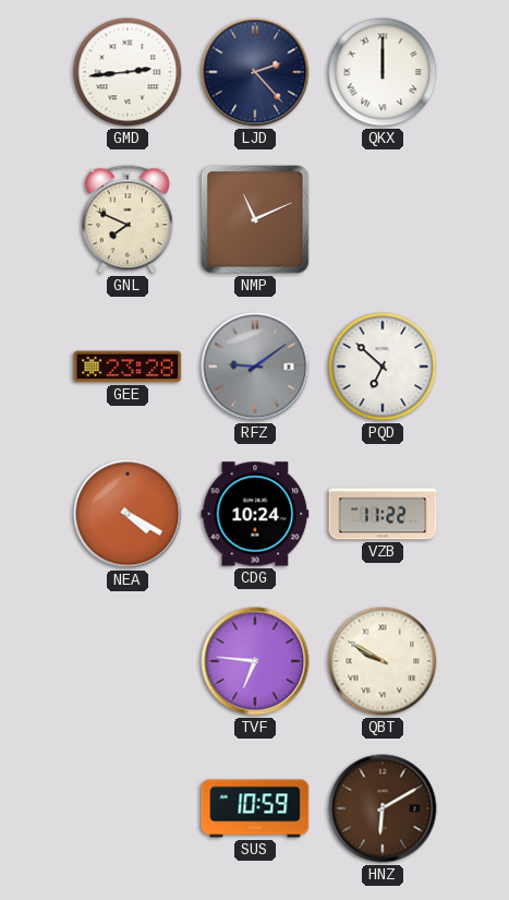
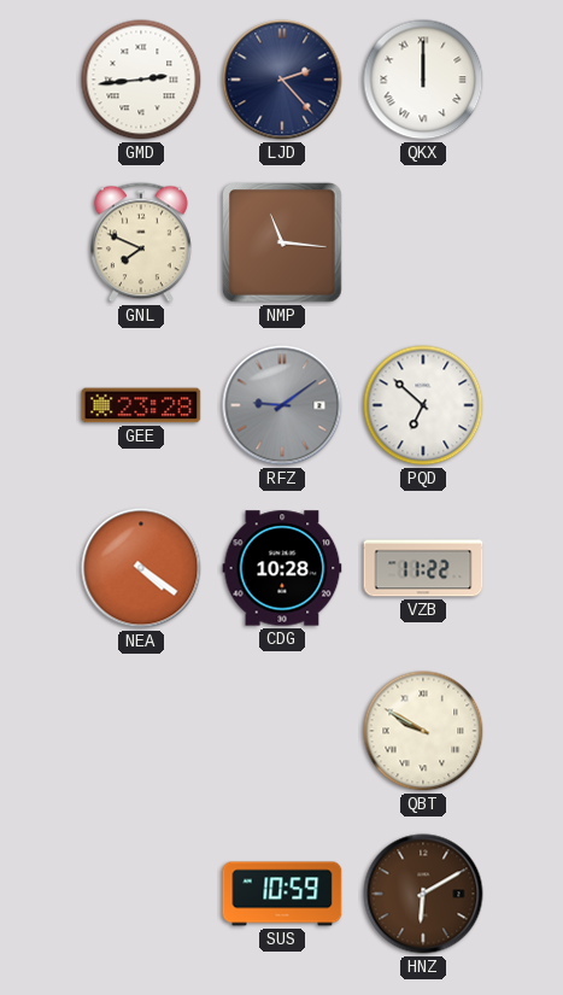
NMP: 11:11 -> 11:16 (282, 242)
NEA: 4:20 -> 4:21 (141, 568)
CDG: 10:24 -> 10:28 (282, 568)
TVF: 6:46 -> none (255, 661)
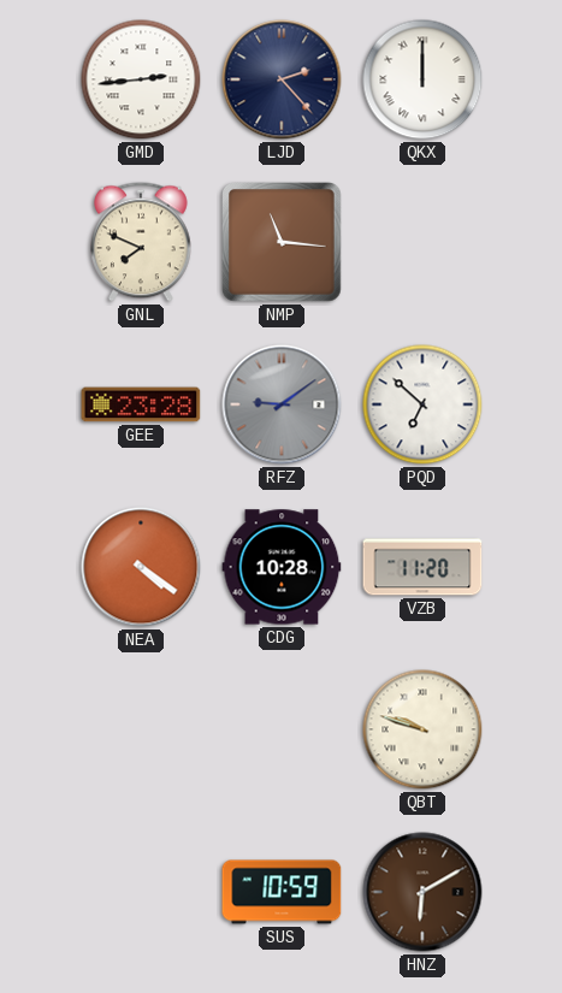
VZB: 11:22 -> 11:20 (422, 567)
QBT: 9:50 -> 9:48 (422, 729)
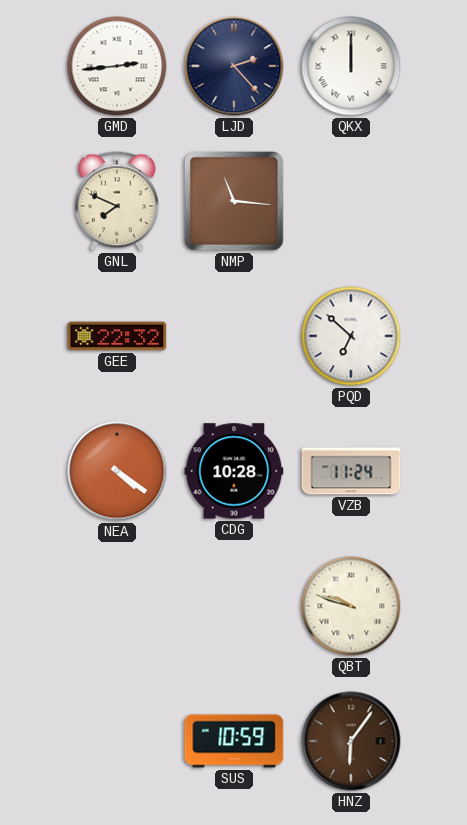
GEE: 23:28 -> 22:32 (117, 336)
RFZ: 9:09 -> none (282, 404)
VZB: 11:20 -> 11:24 (351, 471)
HNZ: 6:10 -> 6:06 (351, 741)
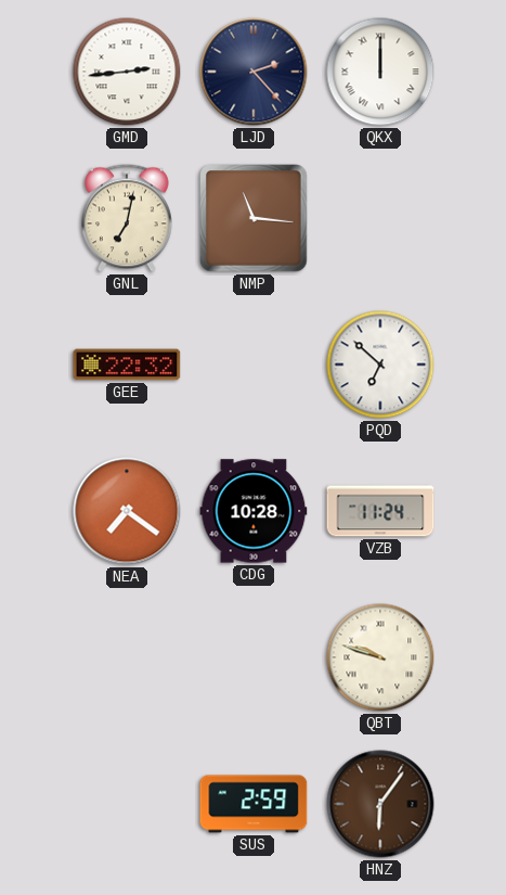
GNL: 7:49 -> 7:02 (128, 218)
NEA: 4:21 -> 7:21 (127, 511)
SUS: 10:59 -> 2:59 (254, 804)
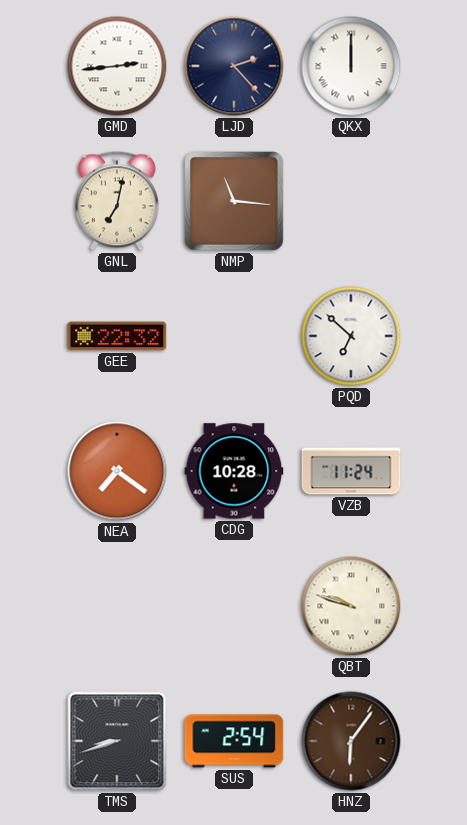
TMS: none -> 8:42 (117, 741)
SUS: 2:59 -> 2:54 (234, 741)
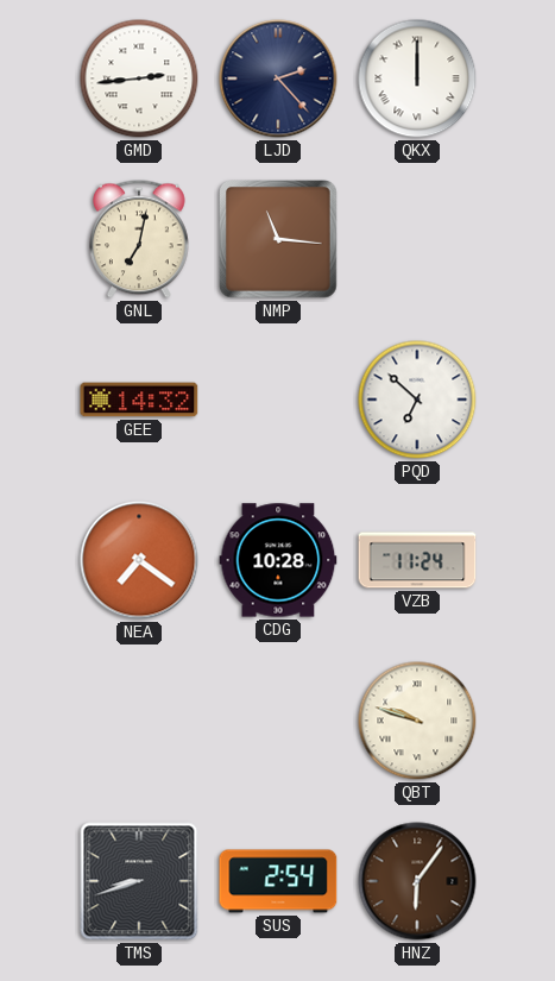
GEE: 22:32 -> 14:32 (139, 400)
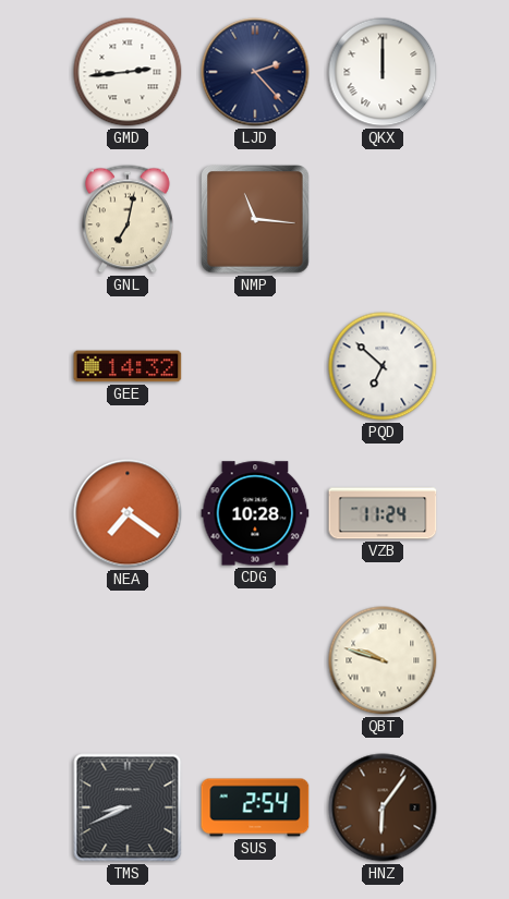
TMS: 8:42 -> 8:41 (128, 807)
